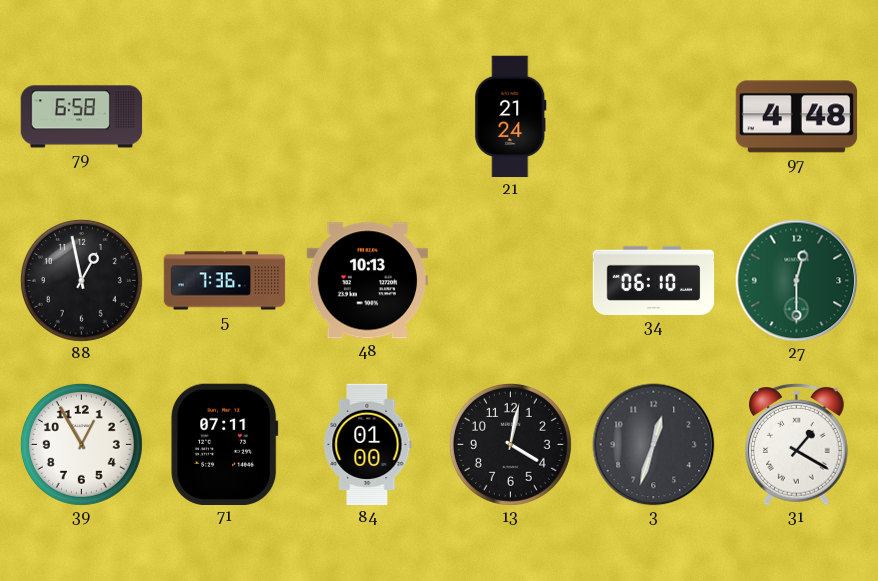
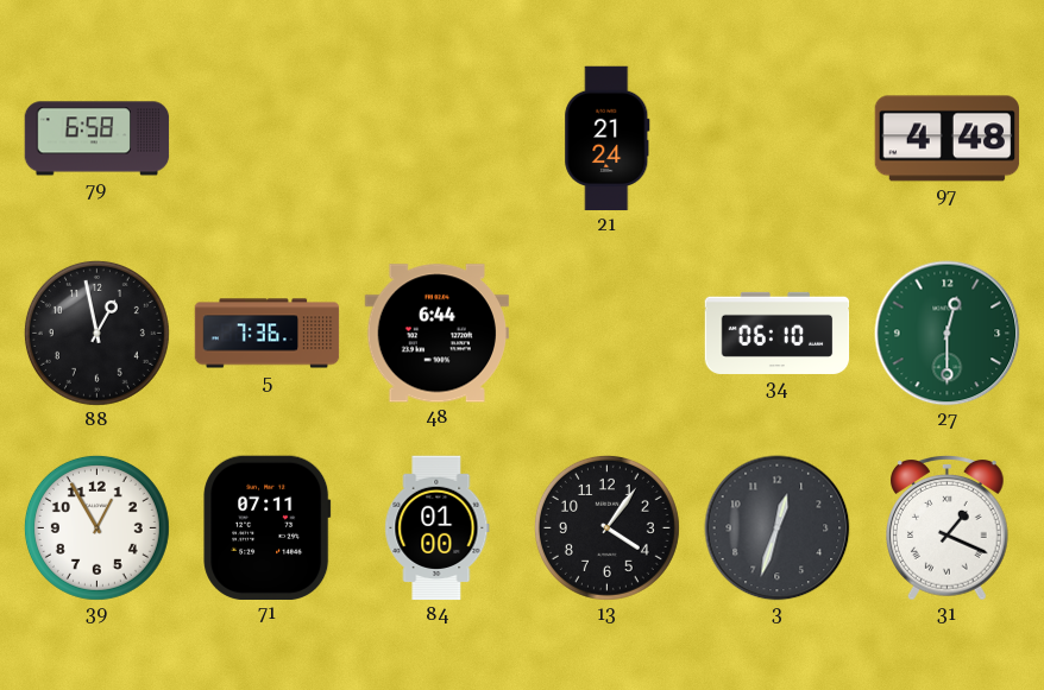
48: 10:13 -> 6:44 (436, 334)
13: 4:02 -> 4:06 (606, 527)
31: 1:20 -> 1:19 (948, 528)
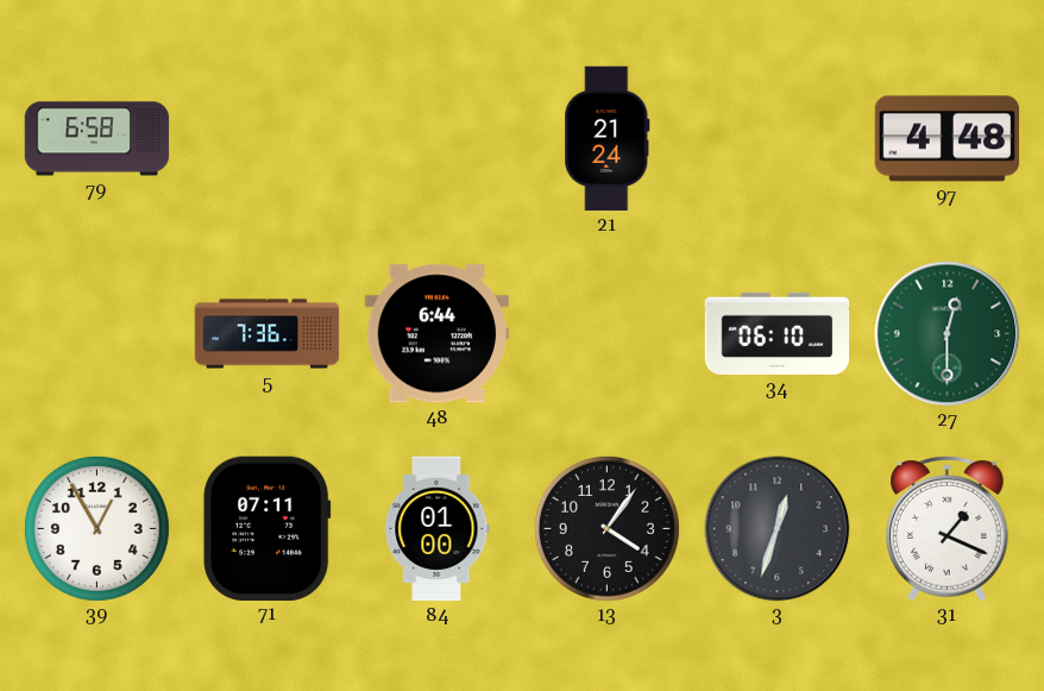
88: 12:58 -> none (96, 333)
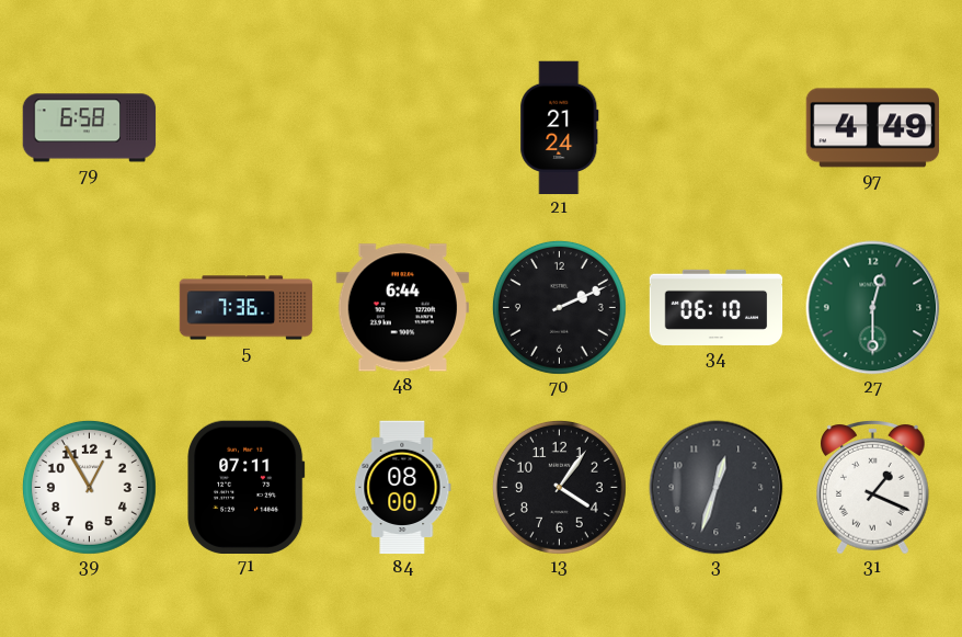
97: 4:48 -> 4:49 (873, 128)
70: none -> 2:11 (559, 307)
84: 01:00 -> 08:00 (403, 488)
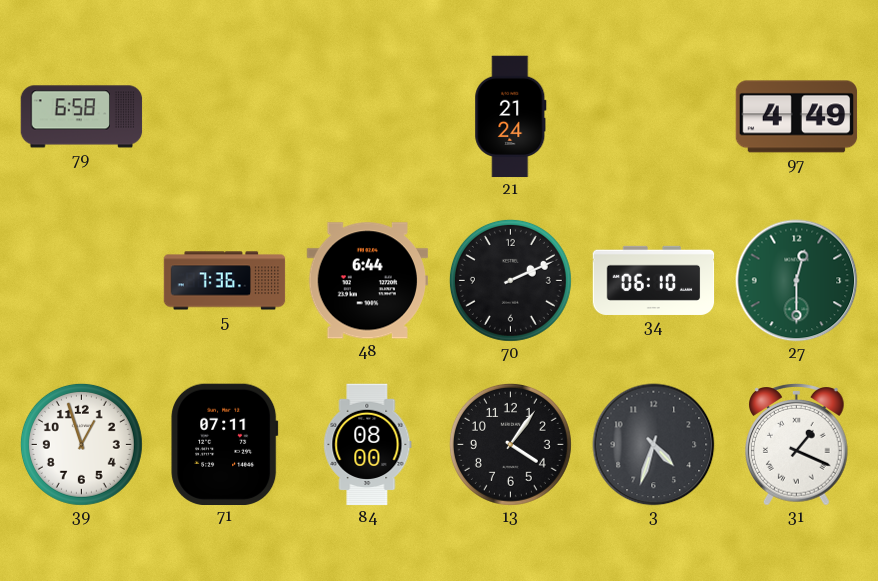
39: 12:55 -> 12:57 (81, 444)
3: 12:33 -> 4:33 (654, 445)
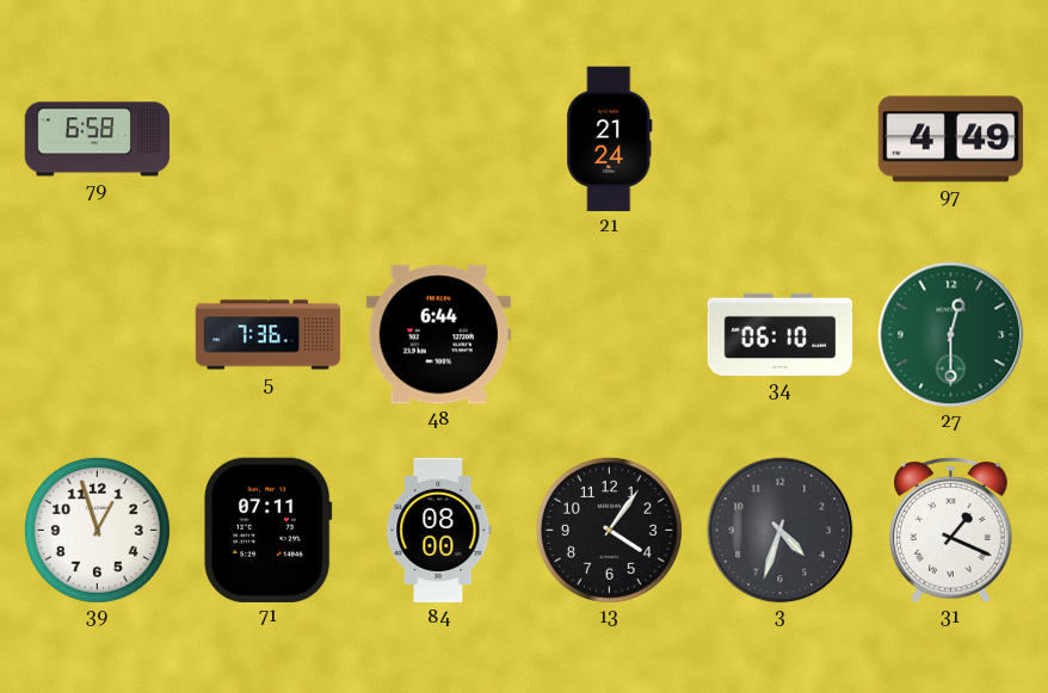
70: 2:11 -> none (510, 280)
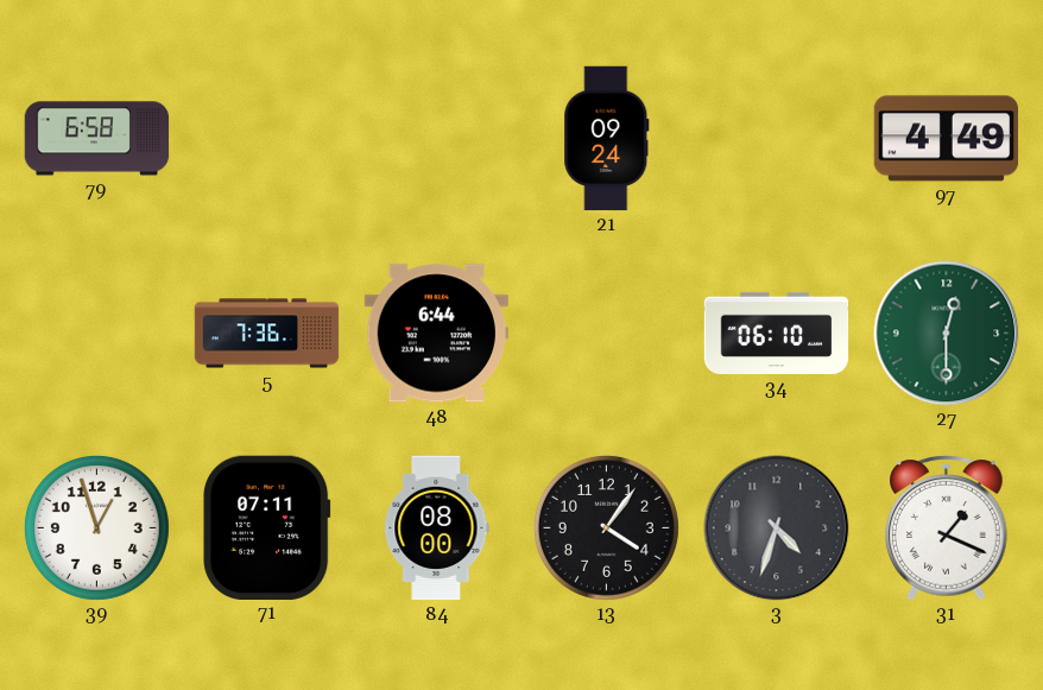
21: 21:24 -> 09:24 (607, 139)
